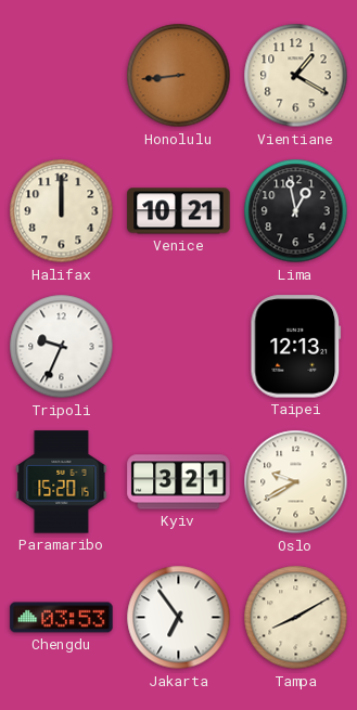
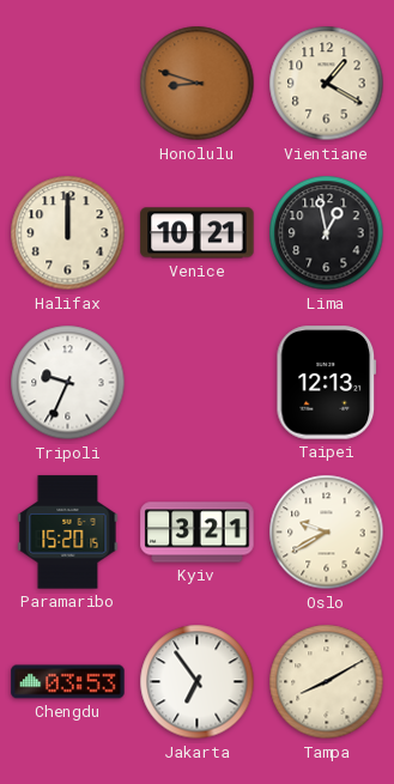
Honolulu: 8:44 -> 8:48 (198, 84)
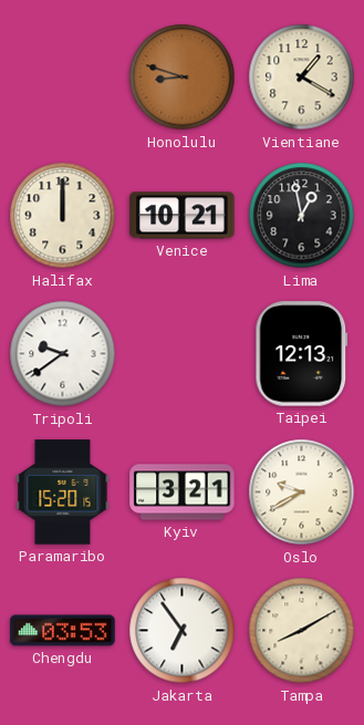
Tripoli: 9:34 -> 9:39 (63, 354)
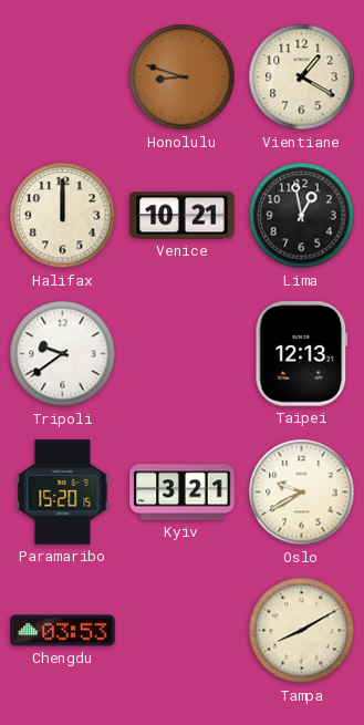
Jakarta: 6:54 -> none (183, 631)
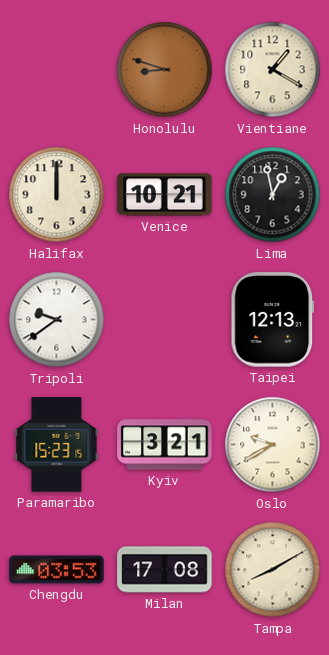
Paramaribo: 15:20 -> 15:23 (57, 445)
Milan: none -> 17:08 (165, 570)
